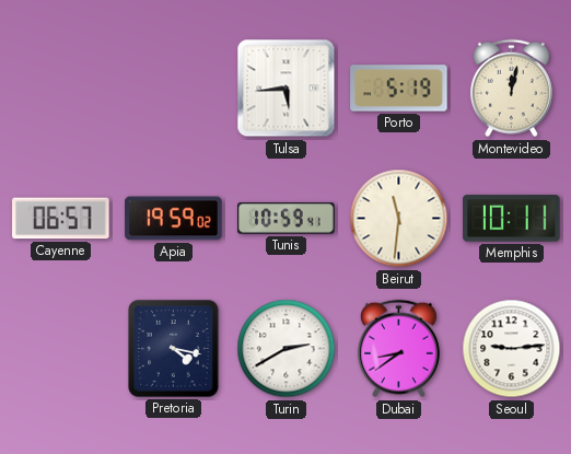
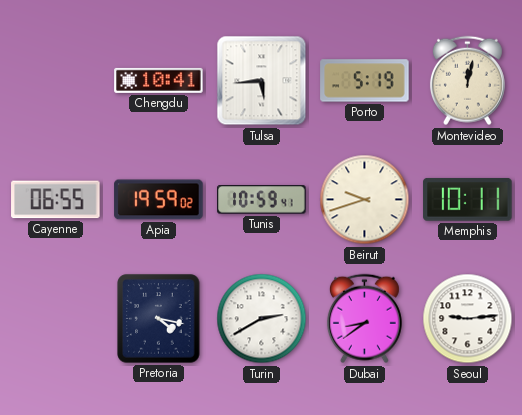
Chengdu: none -> 10:41 (159, 80)
Cayenne: 06:57 -> 06:55 (56, 200)
Beirut: 11:31 -> 9:42 (365, 200)
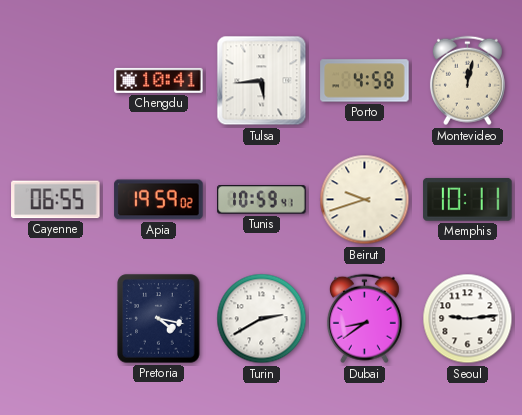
Porto: 5:19 -> 4:58 (365, 81)
